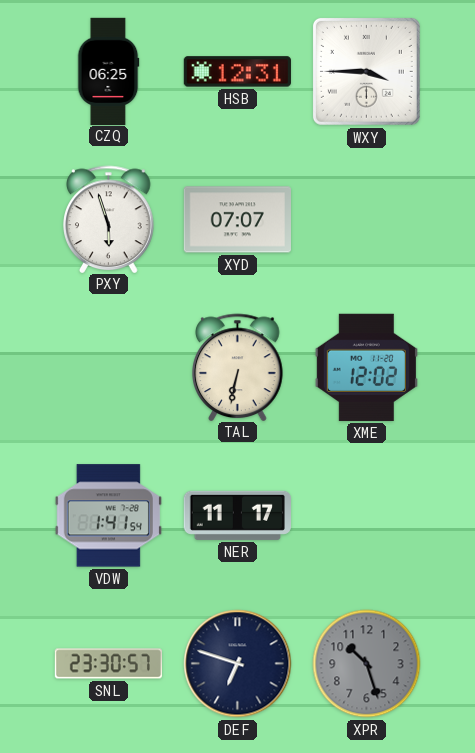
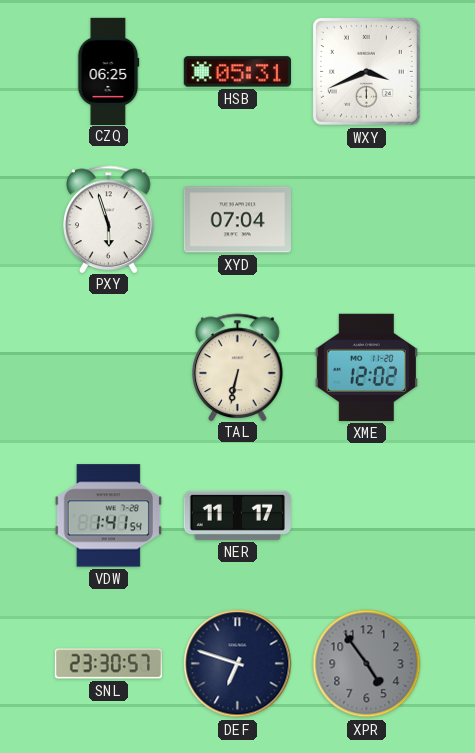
HSB: 12:31 -> 05:31 (237, 72)
WXY: 3:45 -> 3:41 (366, 71)
XYD: 07:07 -> 07:04 (237, 220)
XPR: 10:27 -> 4:54 (367, 664)
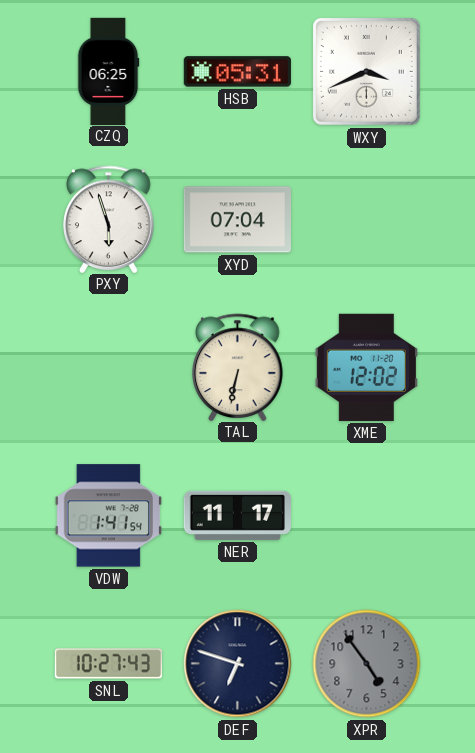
SNL: 23:30 -> 10:27 (108, 664)
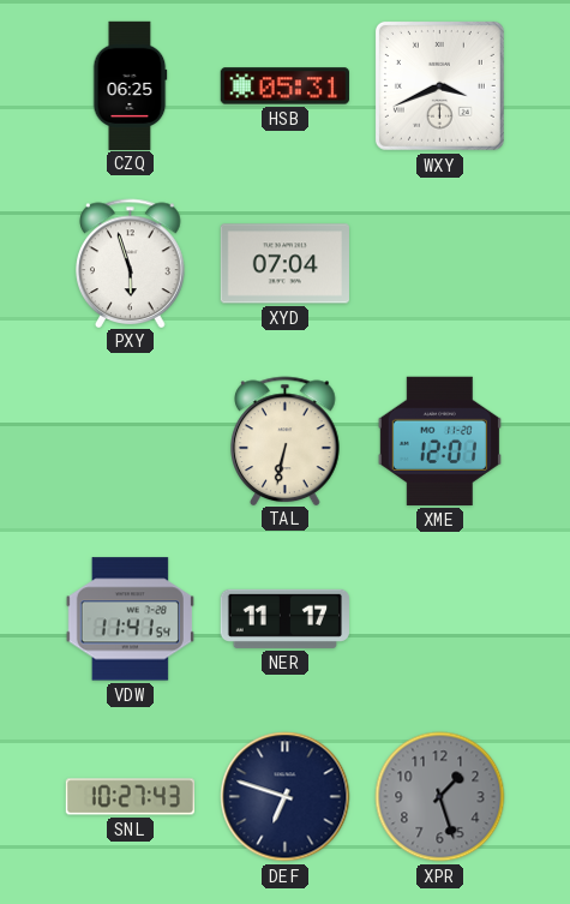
XME: 12:02 -> 12:01 (439, 441)
VDW: 1:41 -> 11:41 (130, 619)
XPR: 4:54 -> 1:27 (440, 797)
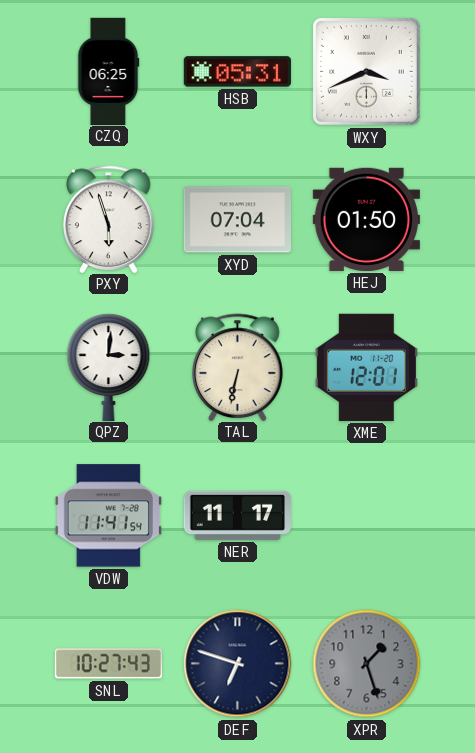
HEJ: none -> 01:50 (366, 219)
QPZ: none -> 3:01 (109, 367)
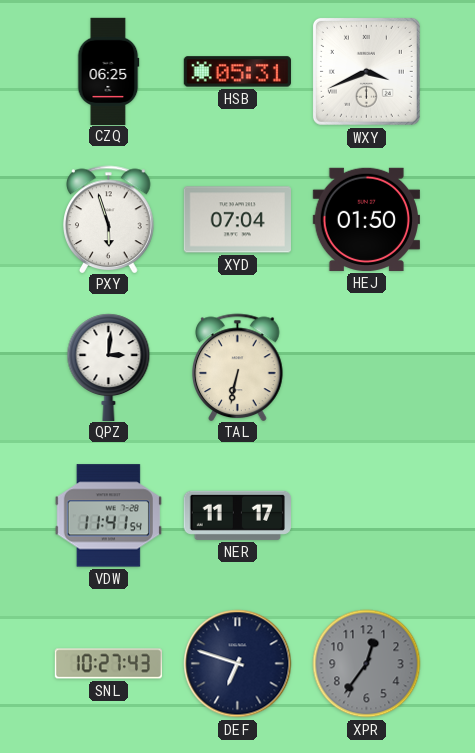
XME: 12:01 -> none (366, 367)
XPR: 1:27 -> 12:36 (367, 664)
